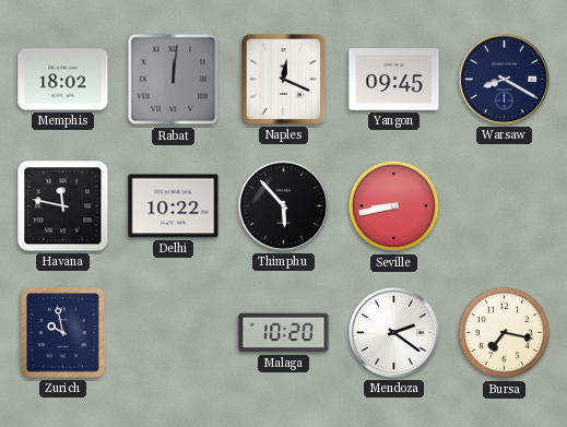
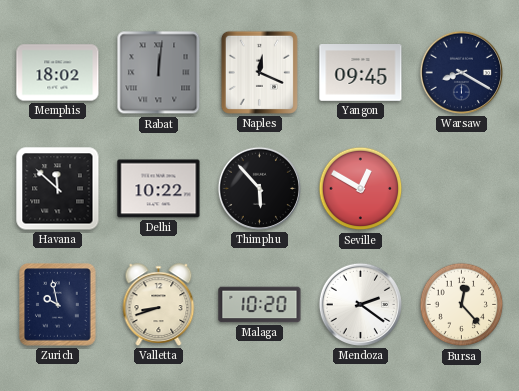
Havana: 11:47 -> 11:52 (58, 189)
Seville: 8:43 -> 12:50 (361, 189)
Valletta: none -> 8:42 (159, 305)
Bursa: 7:17 -> 12:23 (462, 305)
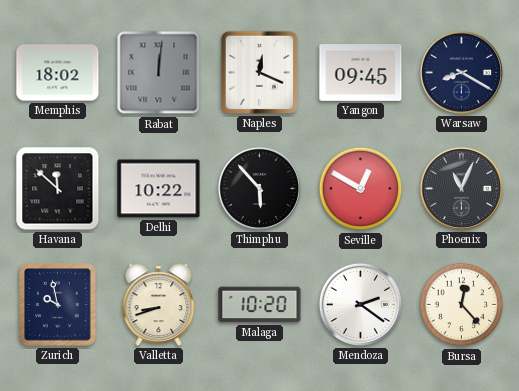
Phoenix: none -> 11:04 (461, 188)
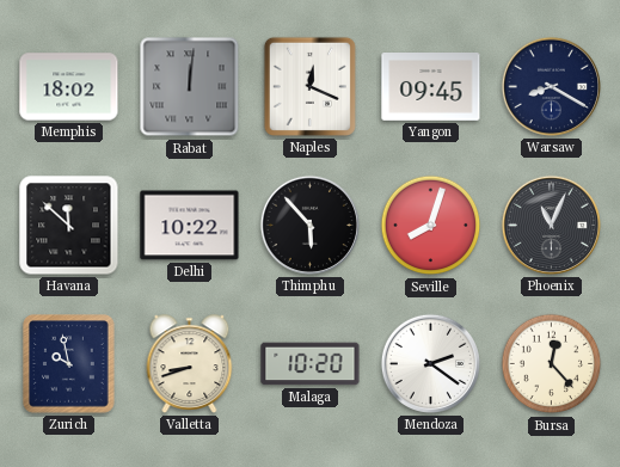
Seville: 12:50 -> 8:03 (431, 226)
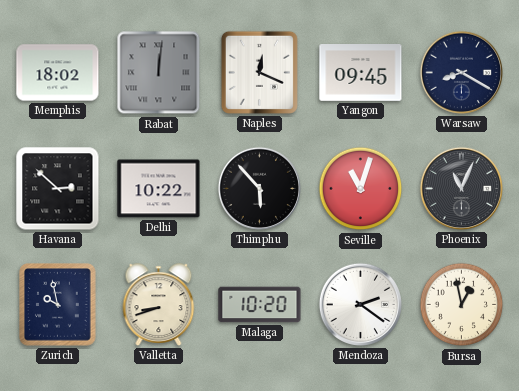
Havana: 11:52 -> 2:52 (58, 189)
Seville: 8:03 -> 11:03 (361, 189)
Bursa: 12:23 -> 12:58 (462, 305)
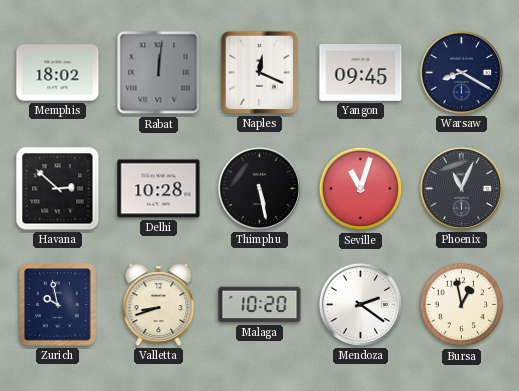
Delhi: 10:22 -> 10:28 (159, 189)
Thimphu: 5:53 -> 5:28 (259, 188)
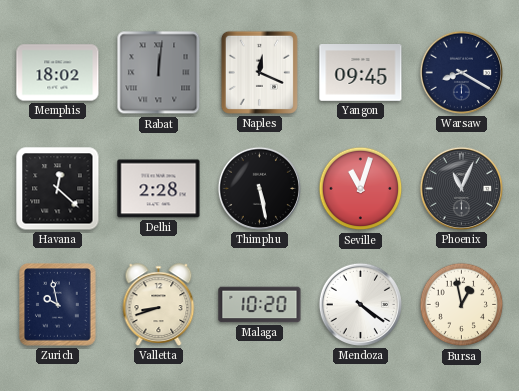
Havana: 2:52 -> 12:22 (58, 189)
Delhi: 10:28 -> 2:28 (159, 189)
Mendoza: 2:21 -> 4:21 (360, 304)
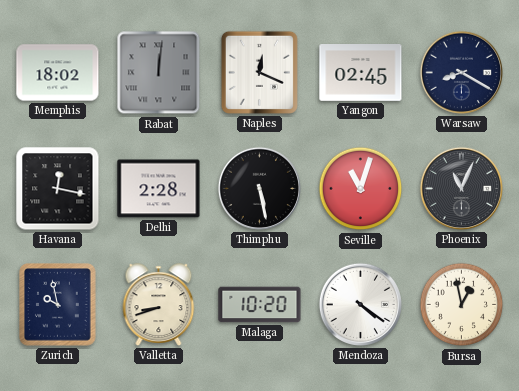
Yangon: 09:45 -> 02:45 (361, 73)
Havana: 12:22 -> 12:17 (58, 189)
